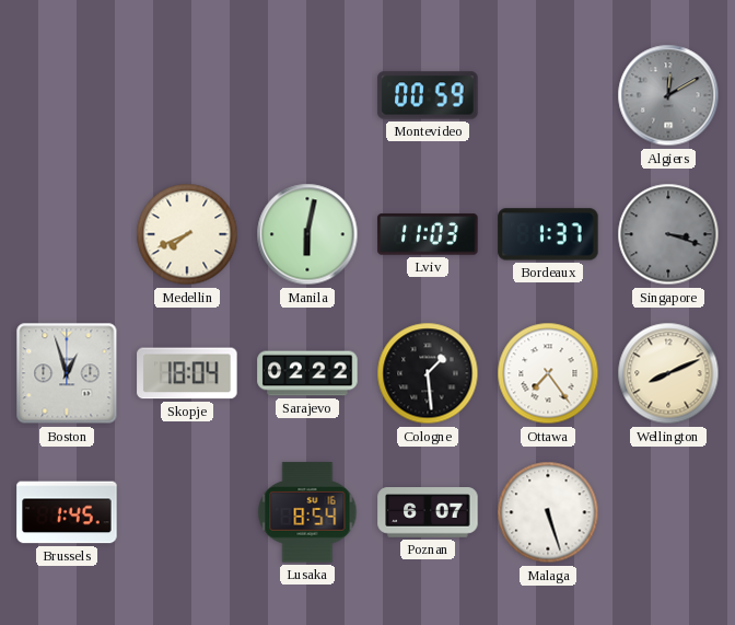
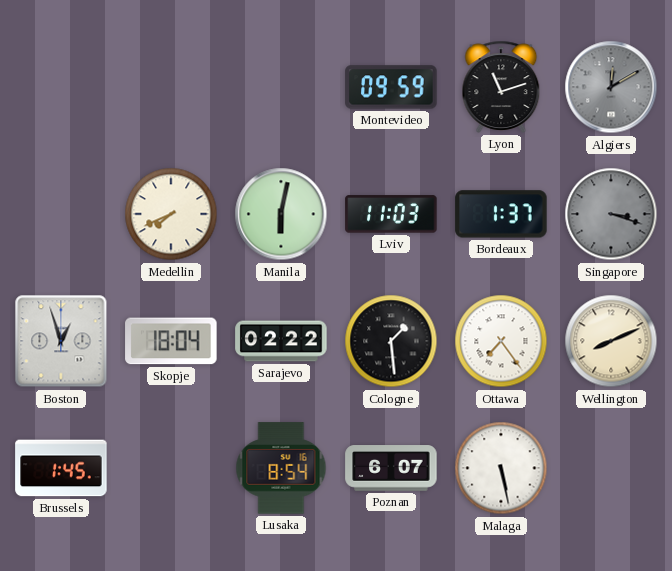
Montevideo: 00:59 -> 09:59 (391, 87)
Lyon: none -> 11:12 (501, 87)
Malaga: 5:27 -> 5:28 (501, 468)
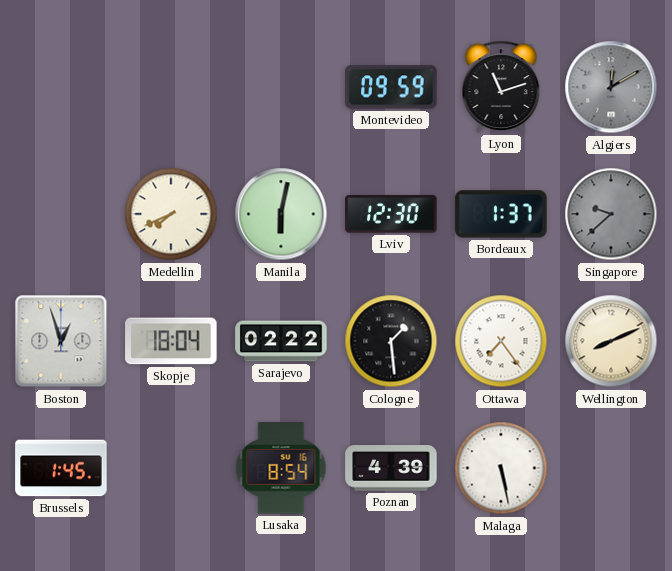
Lviv: 11:03 -> 12:30 (391, 214)
Singapore: 3:18 -> 9:38 (611, 214)
Poznan: 6:07 -> 4:39 (391, 468)
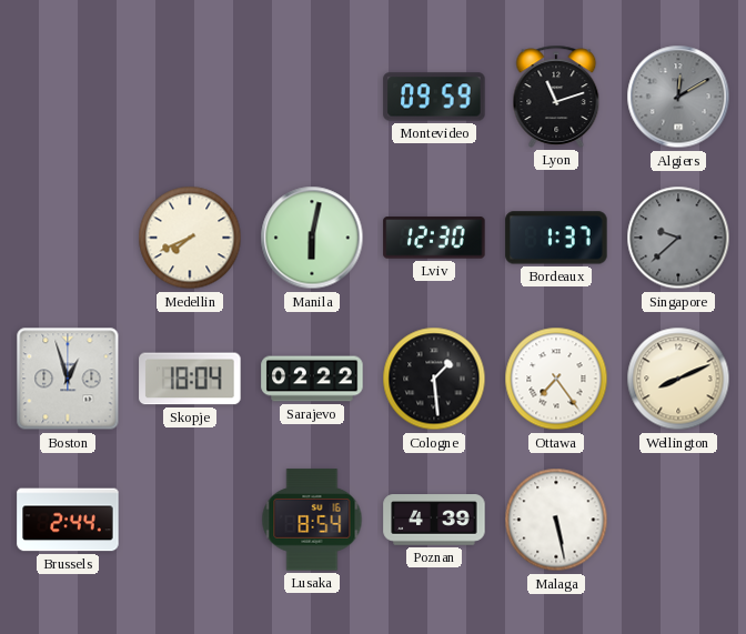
Brussels: 1:45 -> 2:44 (68, 520)
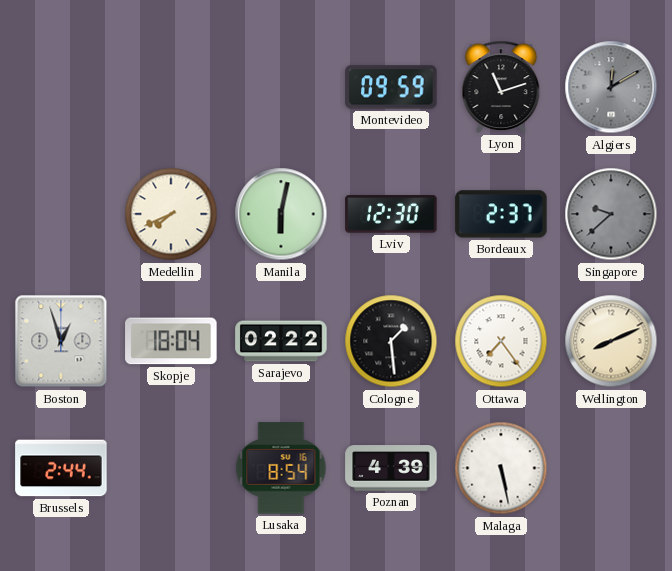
Bordeaux: 1:37 -> 2:37 (501, 214)
